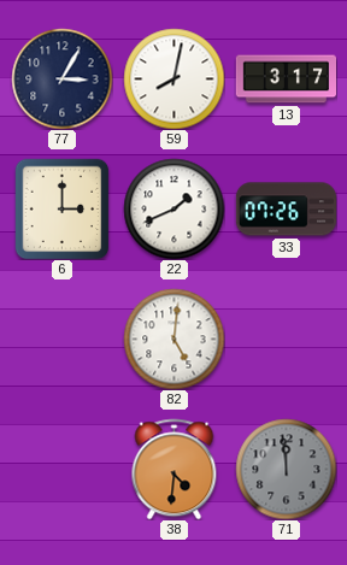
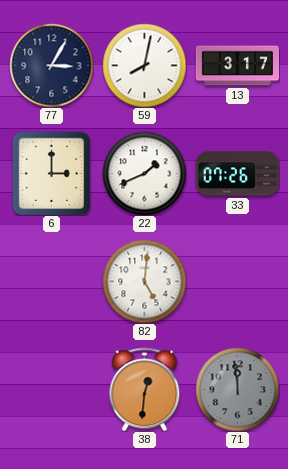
38: 4:31 -> 12:31 (145, 389)
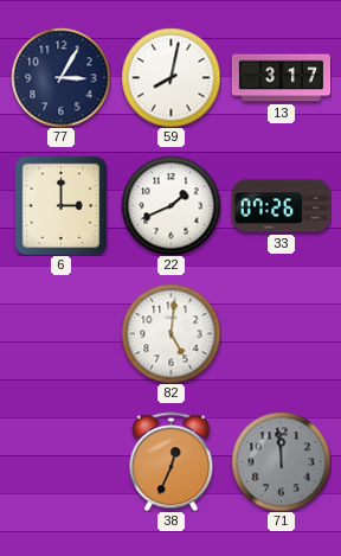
38: 12:31 -> 12:34 (172, 461)
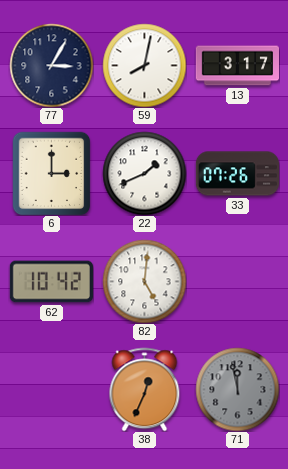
62: none -> 10:42 (51, 282)
71: 11:59 -> 11:58 (237, 389)
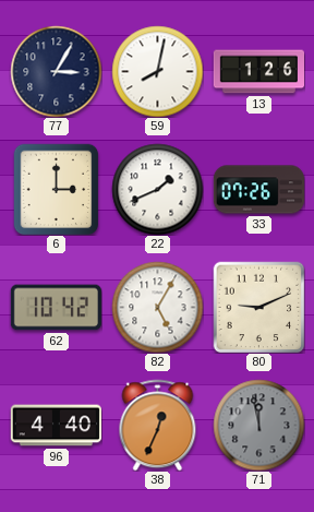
13: 3:17 -> 1:26 (258, 72)
82: 5:01 -> 5:05 (157, 307)
80: none -> 9:11 (258, 307)
96: none -> 4:40 (56, 426)
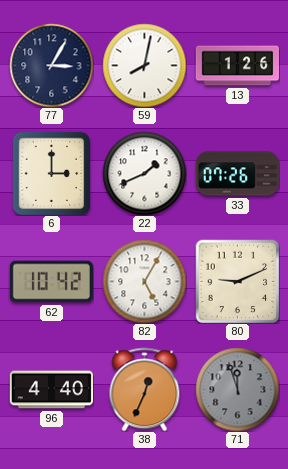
71: 11:58 -> 11:57 (237, 389)
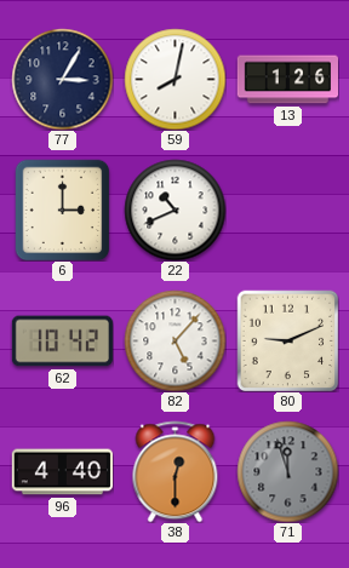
22: 1:41 -> 10:41 (174, 210)
33: 07:26 -> none (237, 174)
82: 5:05 -> 5:07 (174, 340)
38: 12:34 -> 12:30 (176, 471)
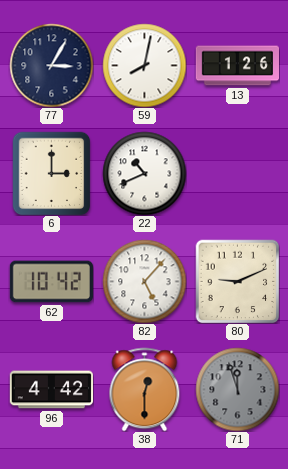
96: 4:40 -> 4:42 (51, 390)
